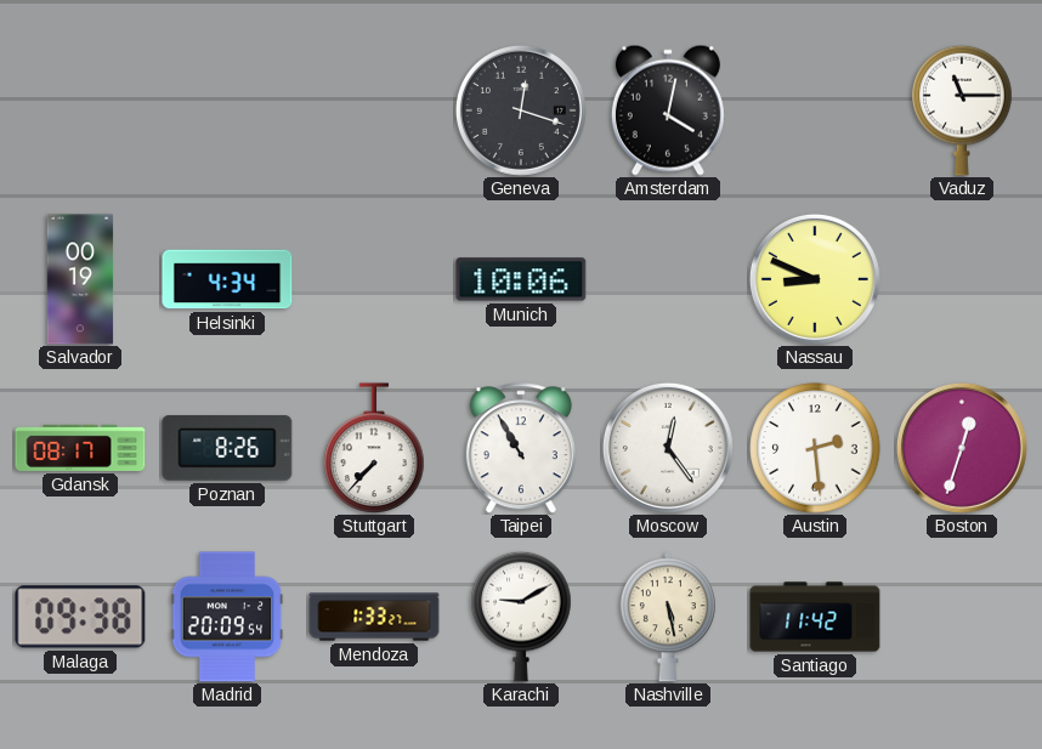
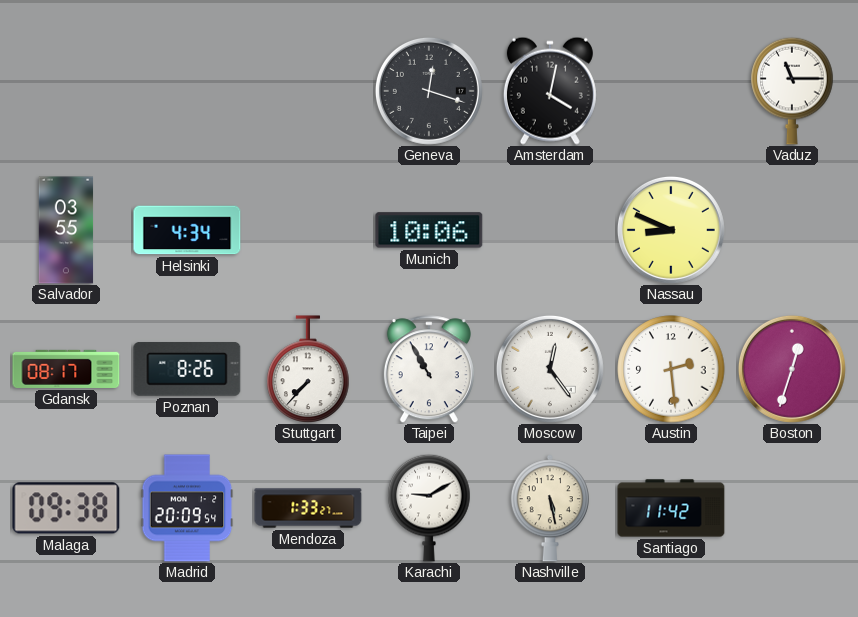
Salvador: 00:19 -> 03:55 (66, 230)
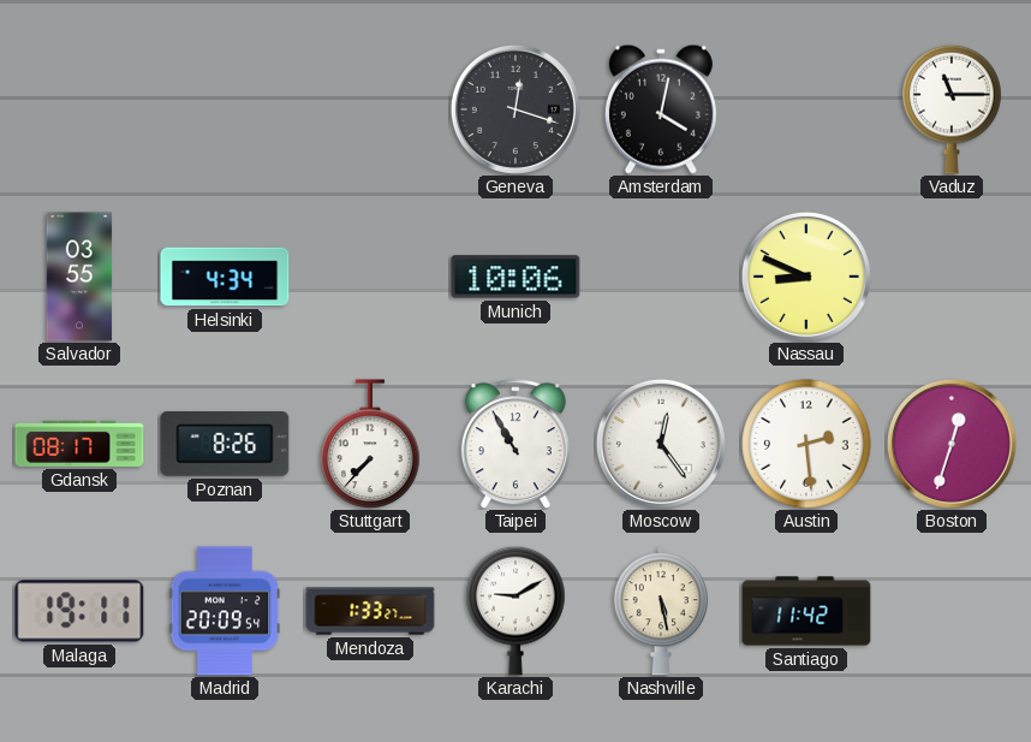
Malaga: 09:38 -> 19:11 (79, 611)
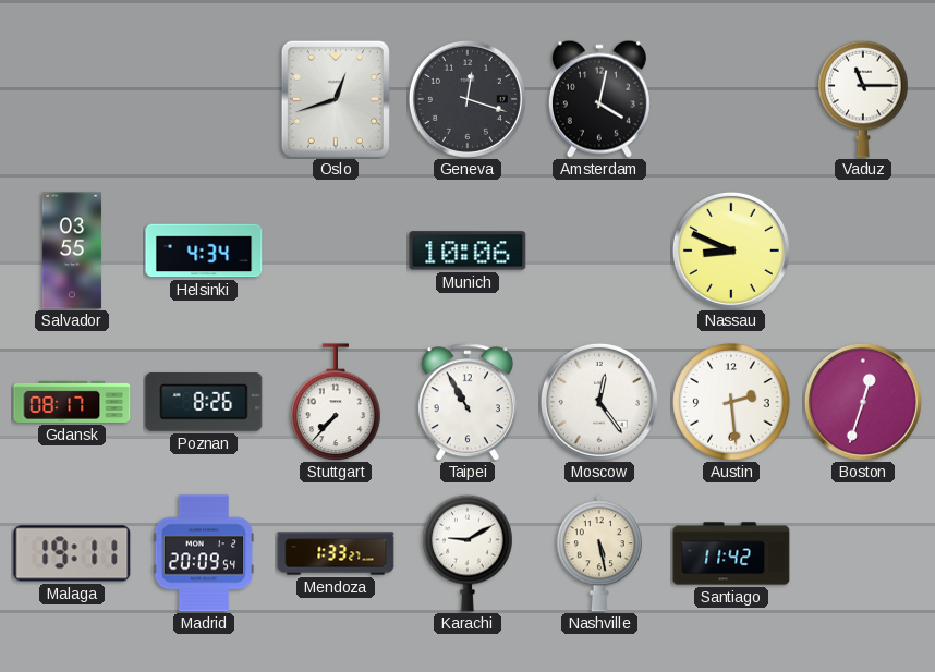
Oslo: none -> 12:42 (336, 99)
